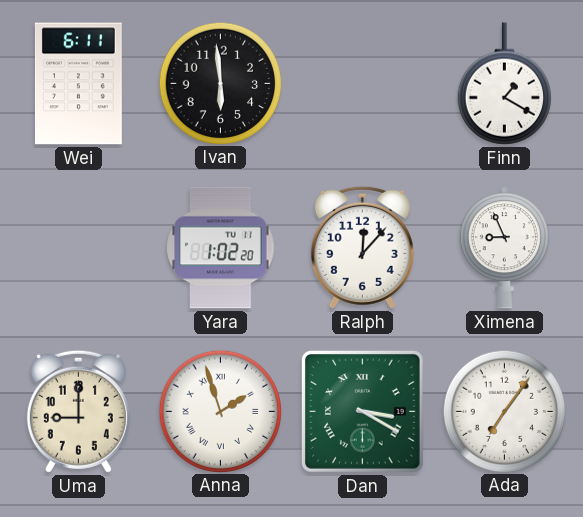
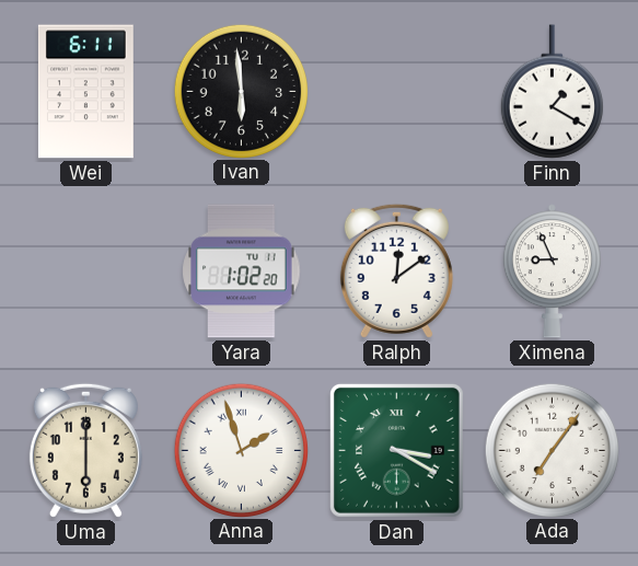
Ralph: 12:07 -> 12:09 (396, 270)
Uma: 9:00 -> 6:00 (85, 450)
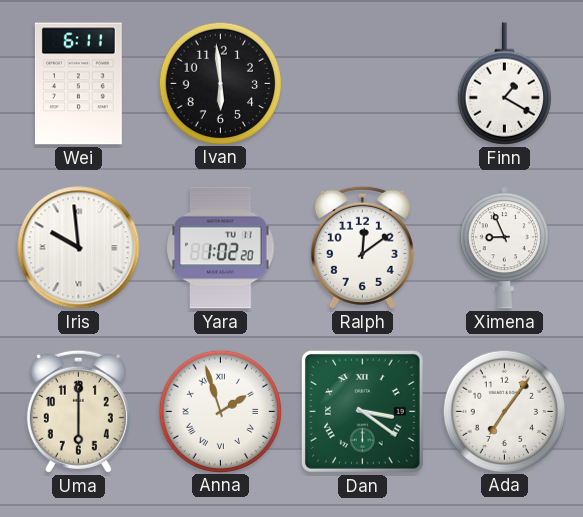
Iris: none -> 9:59 (79, 248)
Dan: 3:20 -> 3:21 (362, 411)
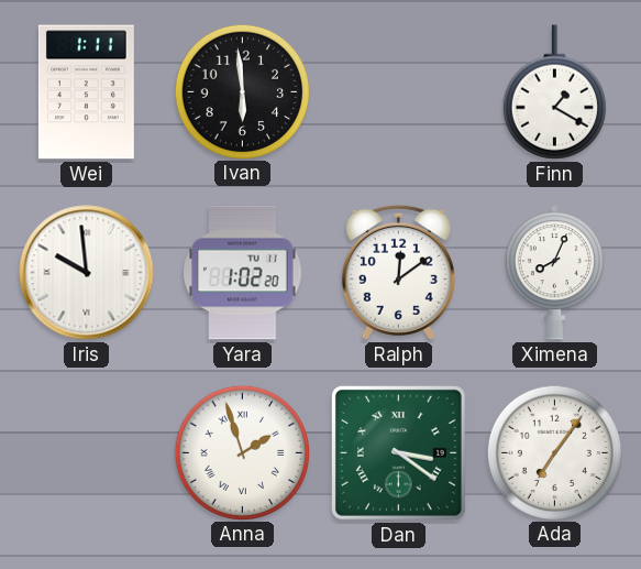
Wei: 6:11 -> 1:11 (86, 92)
Ximena: 8:56 -> 8:04 (554, 273)
Uma: 6:00 -> none (78, 411)
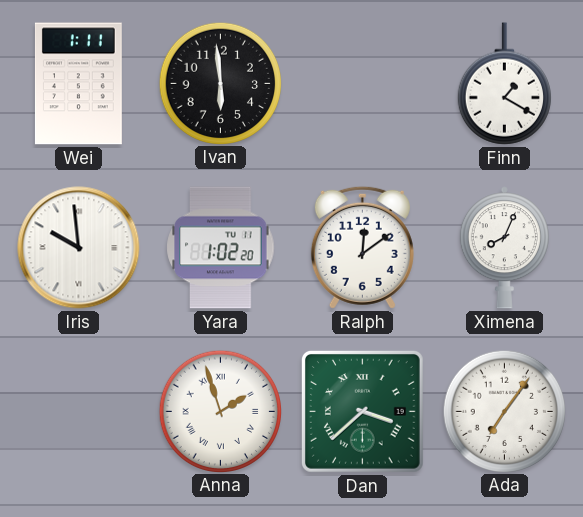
Dan: 3:21 -> 3:38 (362, 411)
